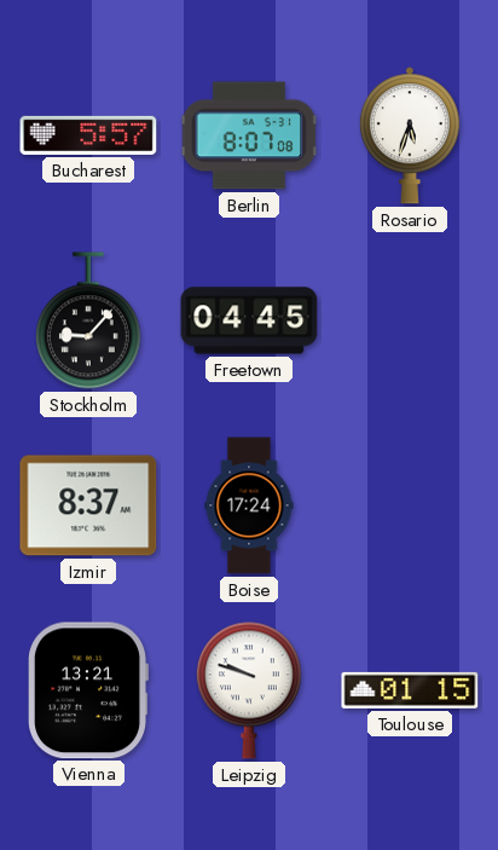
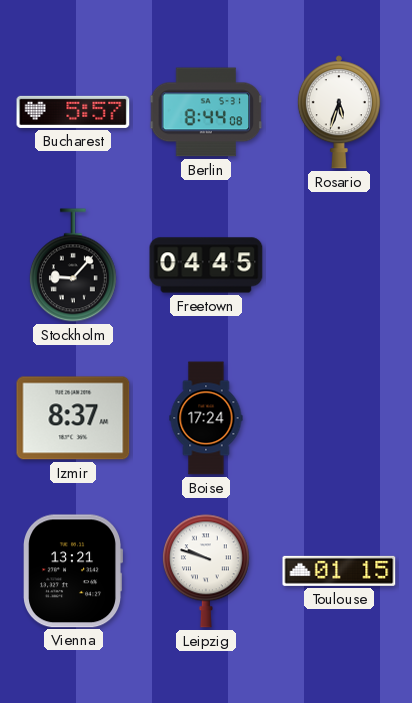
Berlin: 8:07 -> 8:44 (206, 112)
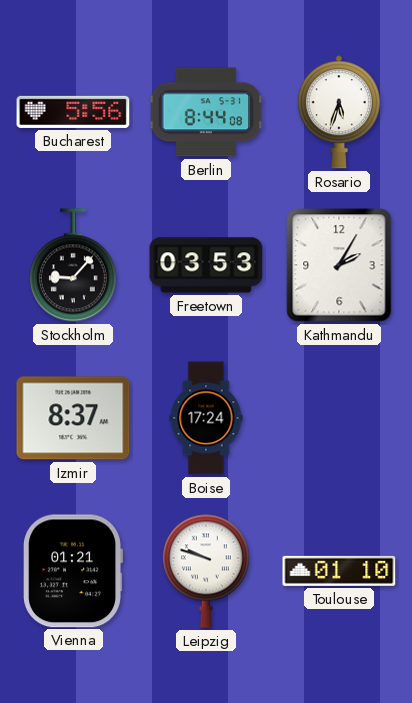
Bucharest: 5:57 -> 5:56 (73, 112)
Freetown: 04:45 -> 03:53 (206, 265)
Kathmandu: none -> 2:05 (339, 265)
Vienna: 13:21 -> 01:21 (73, 571)
Toulouse: 01:15 -> 01:10 (339, 571)
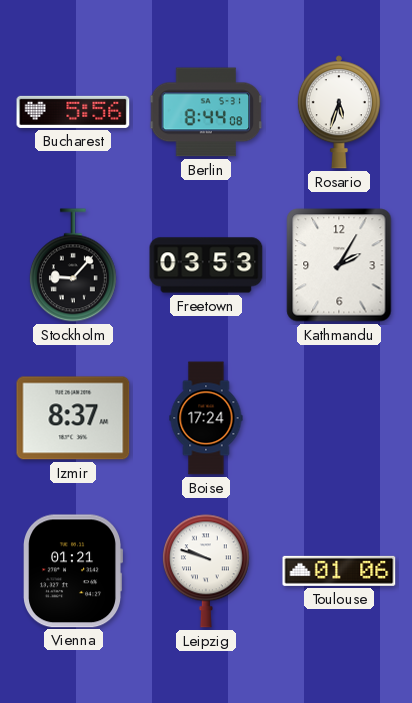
Toulouse: 01:10 -> 01:06 (339, 571)
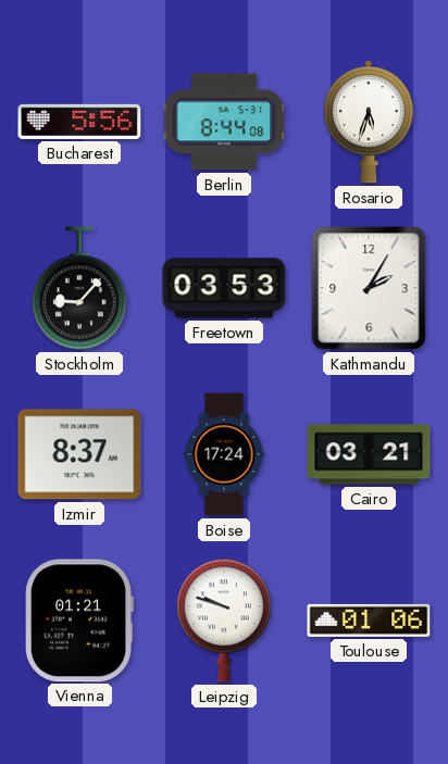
Cairo: none -> 03:21 (369, 454)
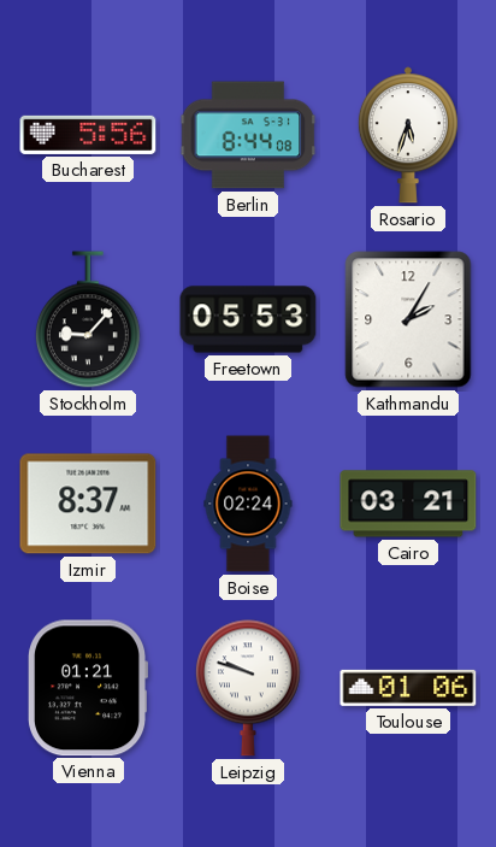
Freetown: 03:53 -> 05:53 (248, 319)
Boise: 17:24 -> 02:24 (248, 504)
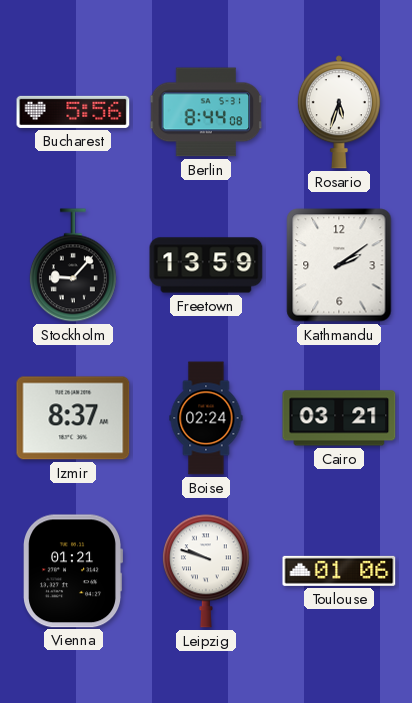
Freetown: 05:53 -> 13:59 (206, 265)
Kathmandu: 2:05 -> 2:09 (339, 265)
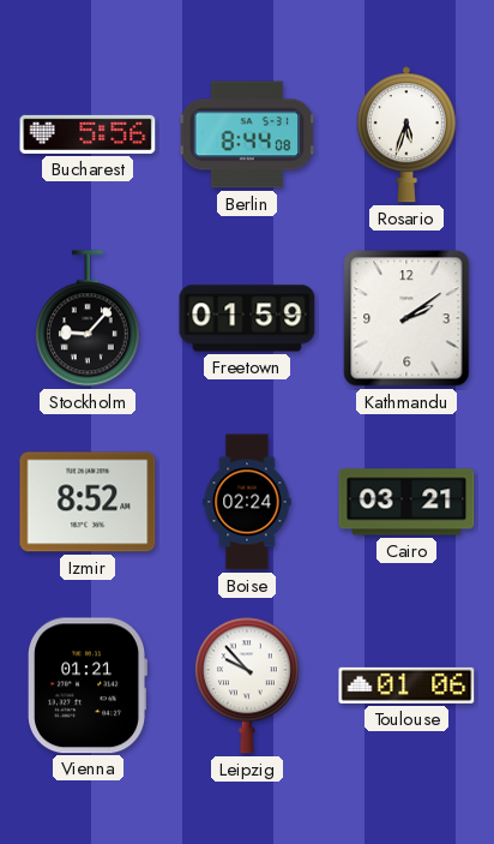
Freetown: 13:59 -> 01:59 (247, 318)
Izmir: 8:37 -> 8:52 (88, 502)
Leipzig: 9:48 -> 9:53 (247, 686)
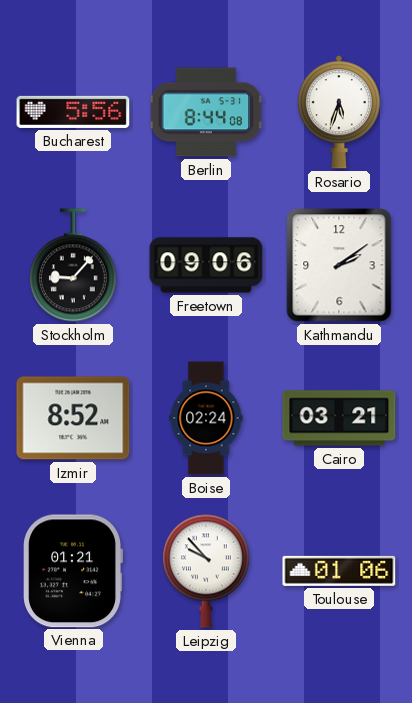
Freetown: 01:59 -> 09:06 (206, 265)
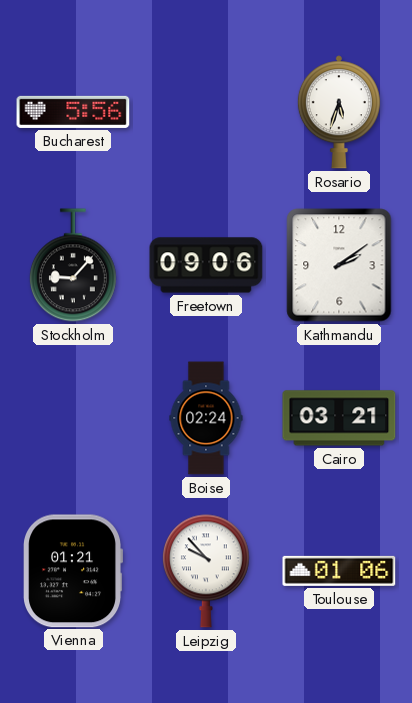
Berlin: 8:44 -> none (206, 112)
Izmir: 8:52 -> none (73, 418)
